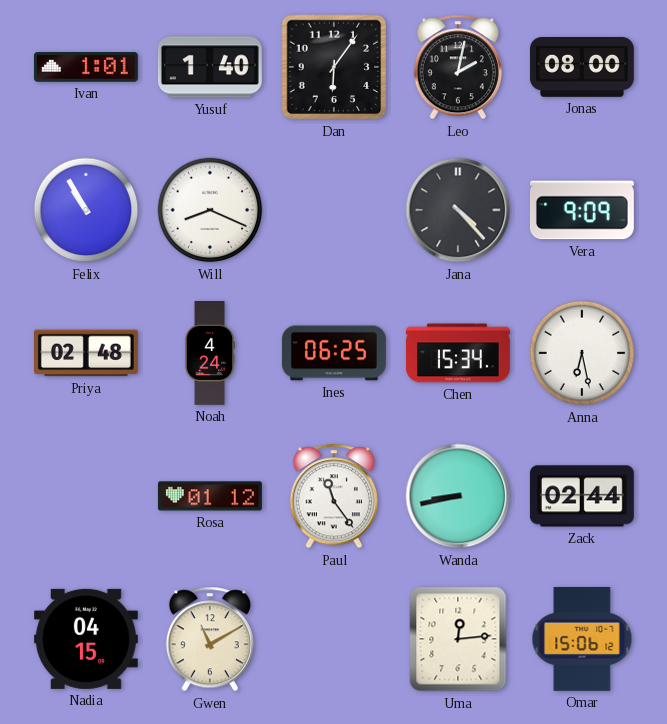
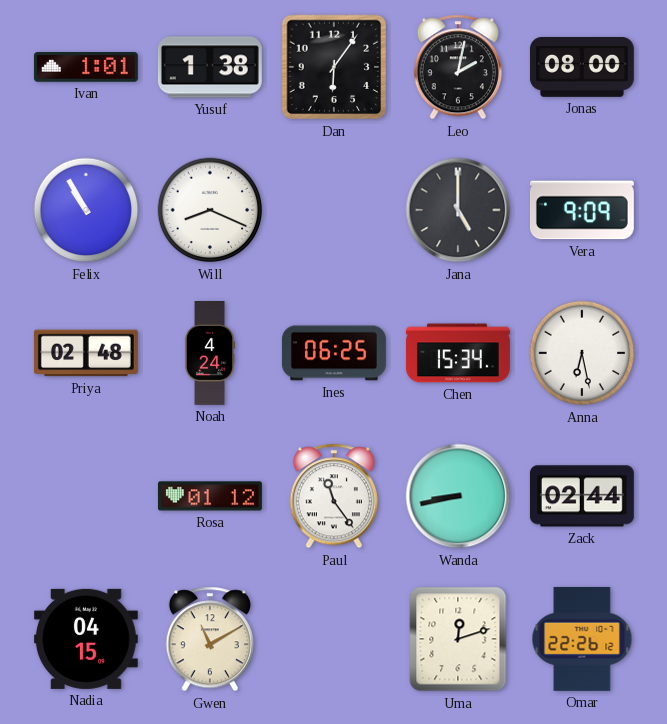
Yusuf: 1:40 -> 1:38 (210, 67)
Jana: 4:23 -> 5:00 (458, 210)
Uma: 12:14 -> 12:12 (458, 639)
Omar: 15:06 -> 22:26 (582, 639)
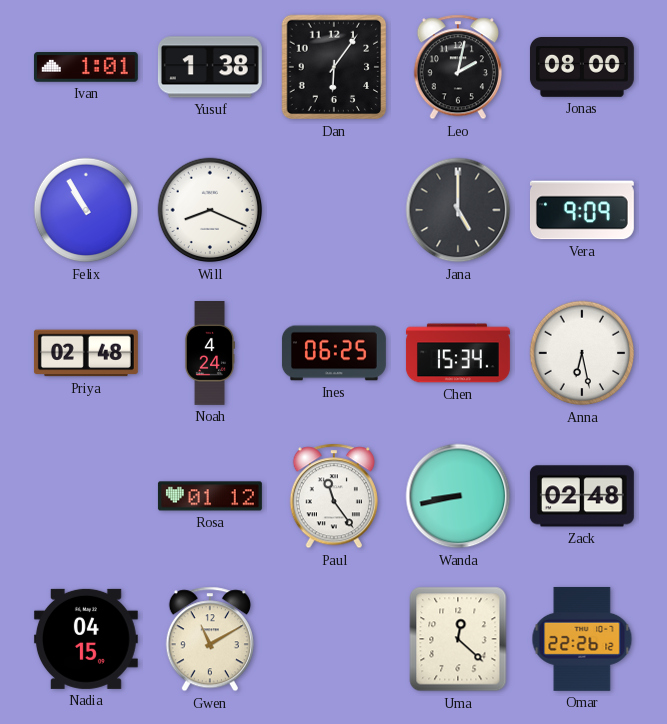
Zack: 02:44 -> 02:48 (582, 496)
Uma: 12:12 -> 12:22 (458, 639)
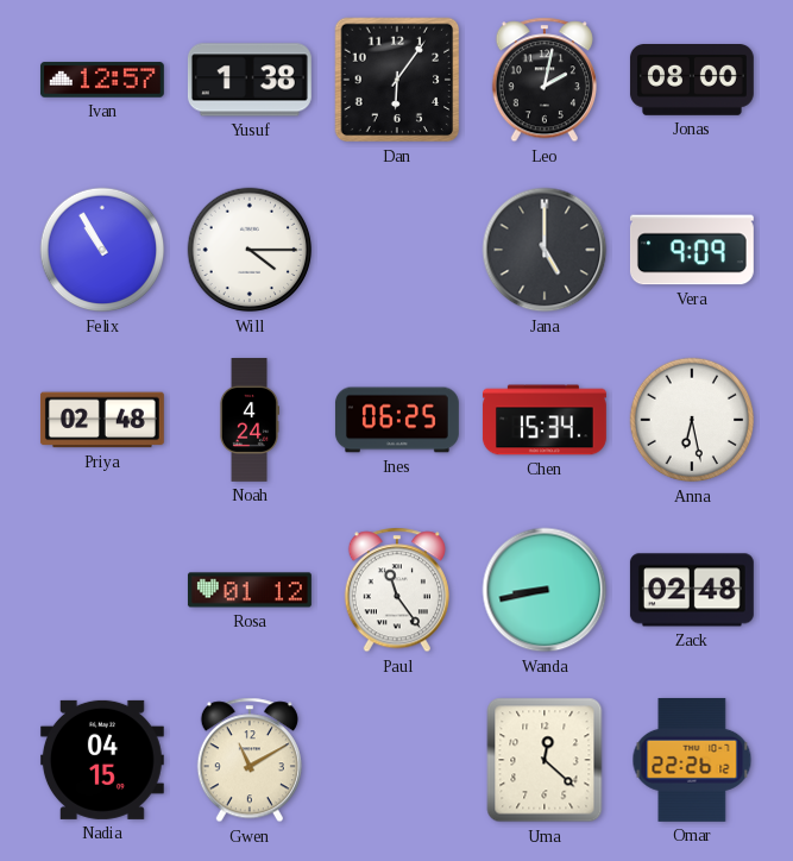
Ivan: 1:01 -> 12:57 (102, 80)
Will: 8:19 -> 4:15 (250, 250)
